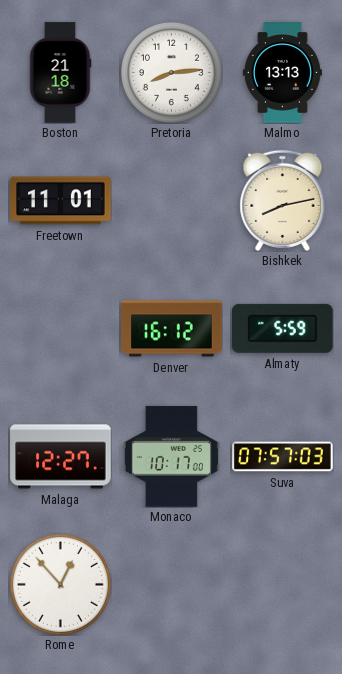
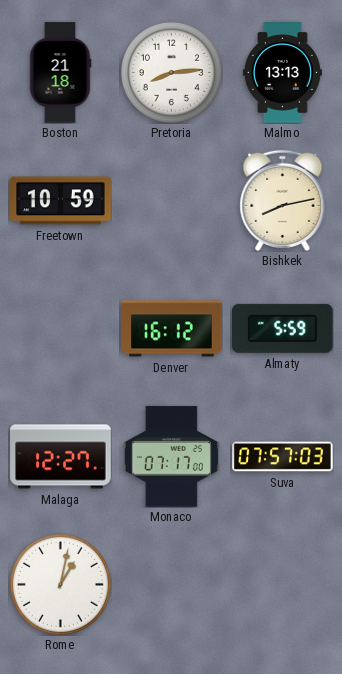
Freetown: 11:01 -> 10:59 (61, 201)
Monaco: 10:17 -> 07:17 (171, 457)
Rome: 12:53 -> 1:02 (60, 584)
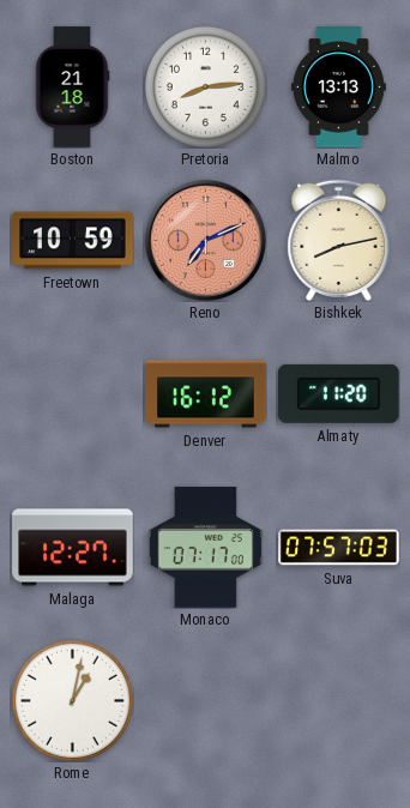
Reno: none -> 7:11 (205, 240)
Almaty: 5:59 -> 11:20 (339, 393)
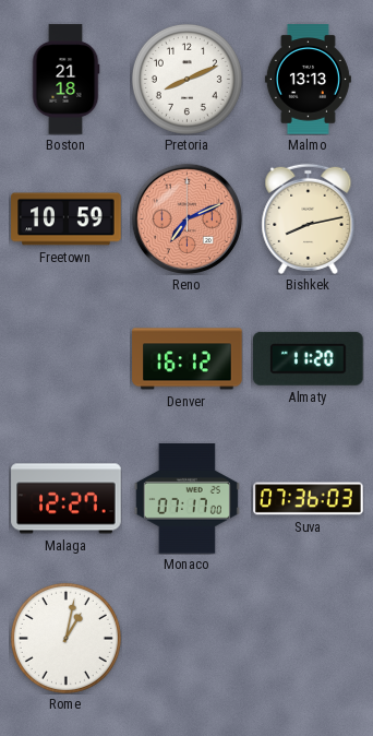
Pretoria: 8:14 -> 8:11 (186, 79)
Suva: 07:57 -> 07:36 (309, 499)
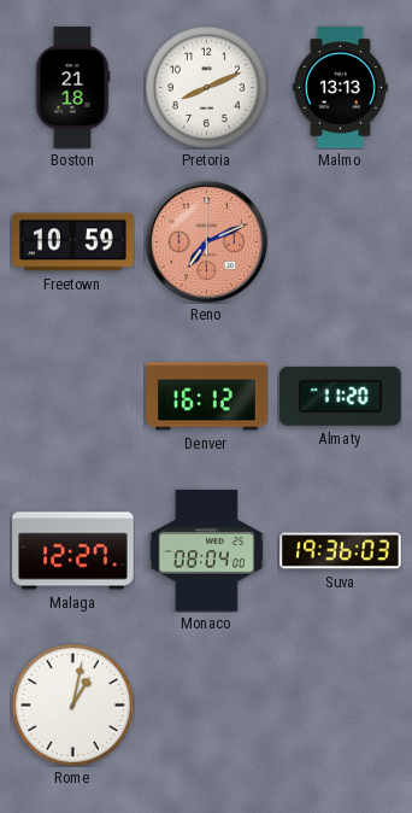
Bishkek: 8:13 -> none (309, 218)
Monaco: 07:17 -> 08:04 (206, 551)
Suva: 07:36 -> 19:36 (341, 551)
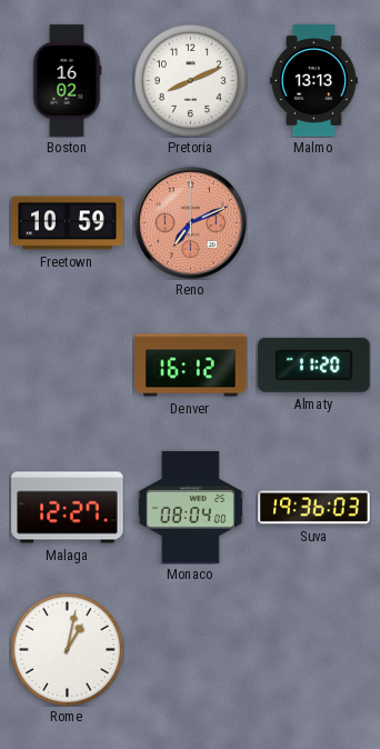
Boston: 21:18 -> 16:02 (67, 81)
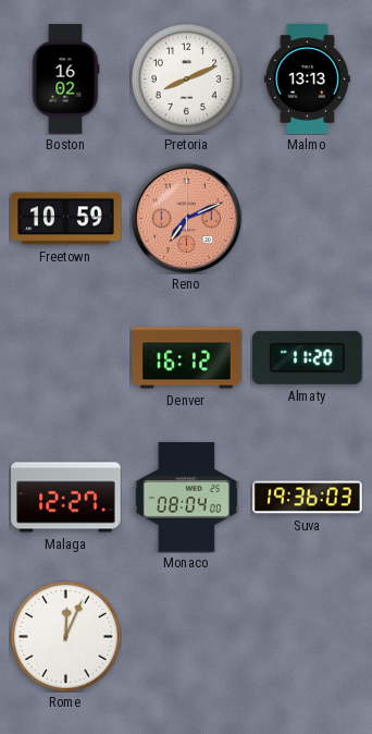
Rome: 1:02 -> 12:04 (65, 636)
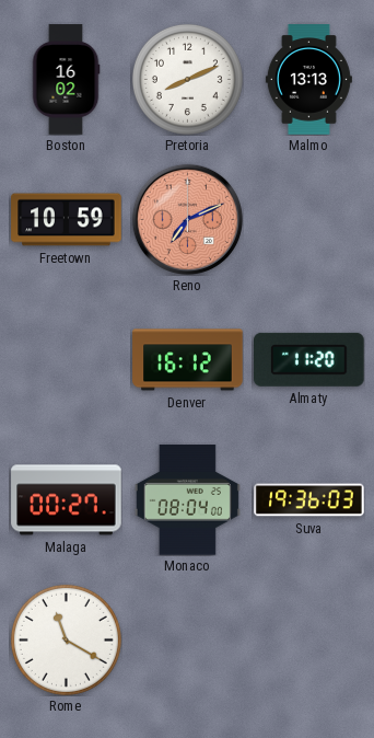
Malaga: 12:27 -> 00:27 (67, 500)
Rome: 12:04 -> 11:20 (66, 639)
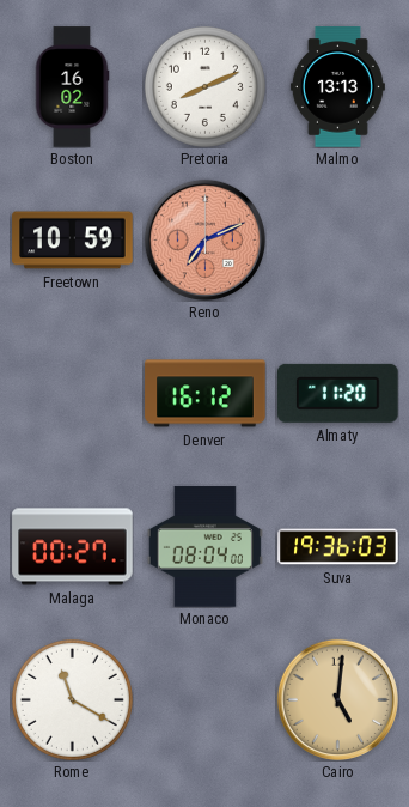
Cairo: none -> 5:01 (337, 699)
